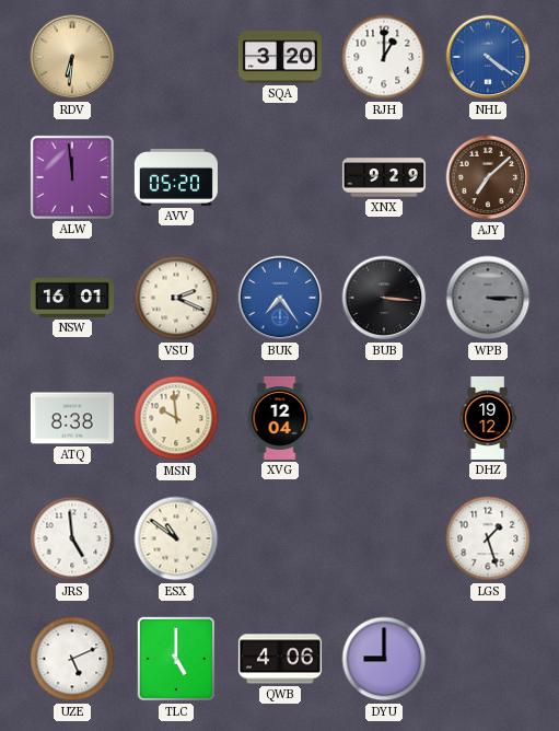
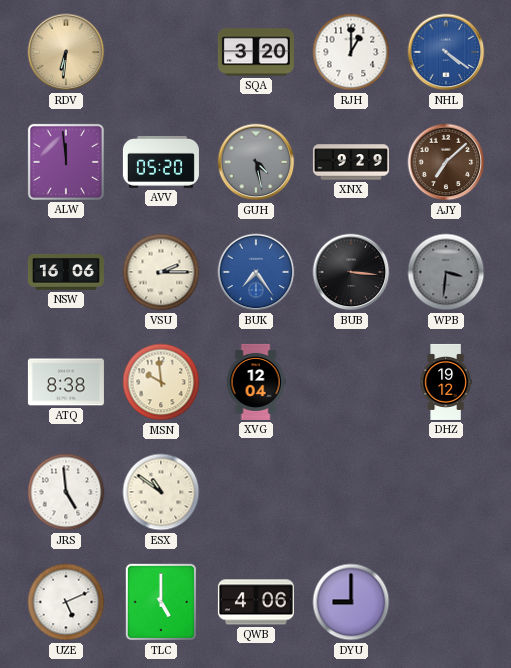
GUH: none -> 4:28 (256, 162)
NSW: 16:01 -> 16:06 (66, 272)
VSU: 2:19 -> 2:15 (161, 272)
WPB: 3:15 -> 3:31 (446, 272)
LGS: 1:27 -> none (488, 538)
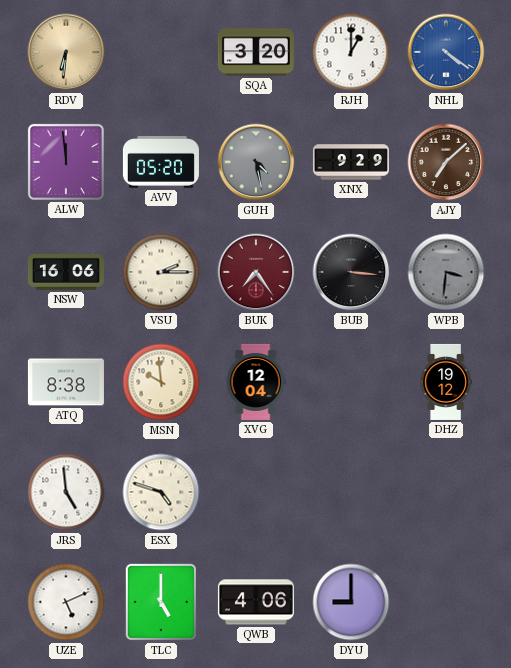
BUK dial: blue -> burgundy (256, 272)
ESX: 10:51 -> 4:48 (161, 492)
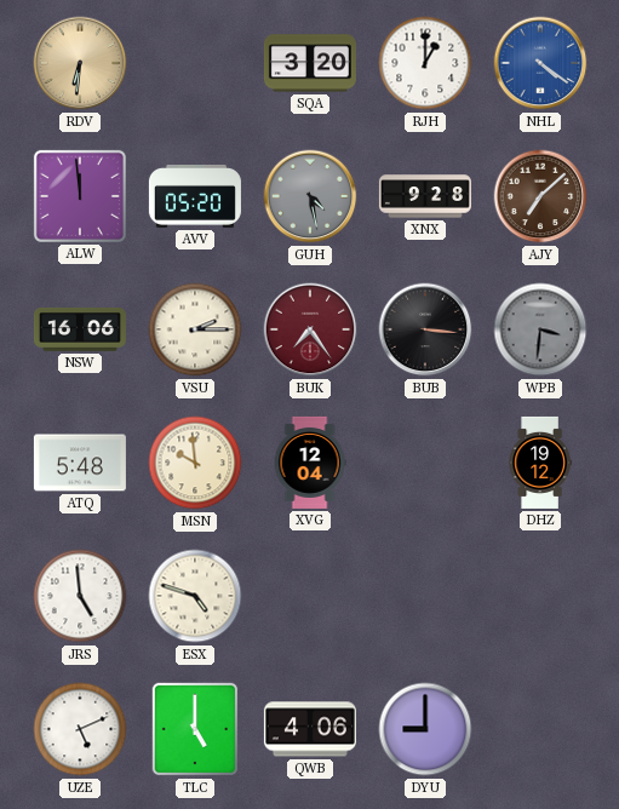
XNX: 9:29 -> 9:28 (425, 196)
ATQ: 8:38 -> 5:48 (80, 463)
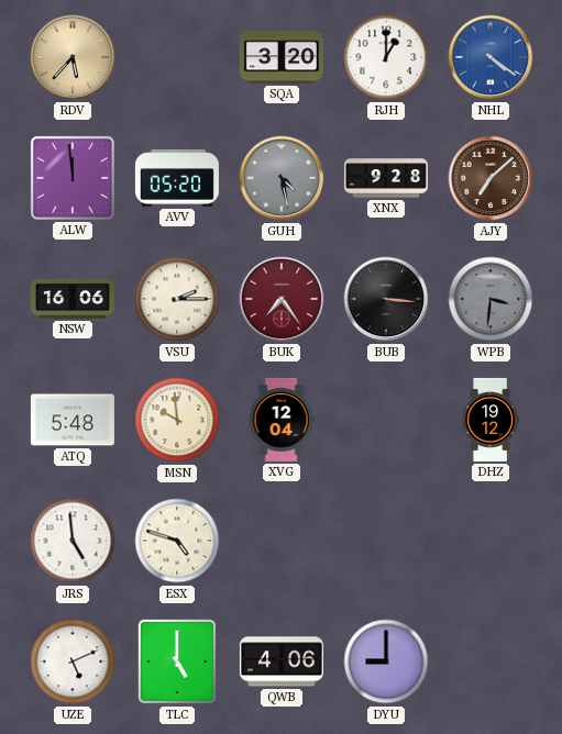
RDV: 6:31 -> 5:37 (73, 57)
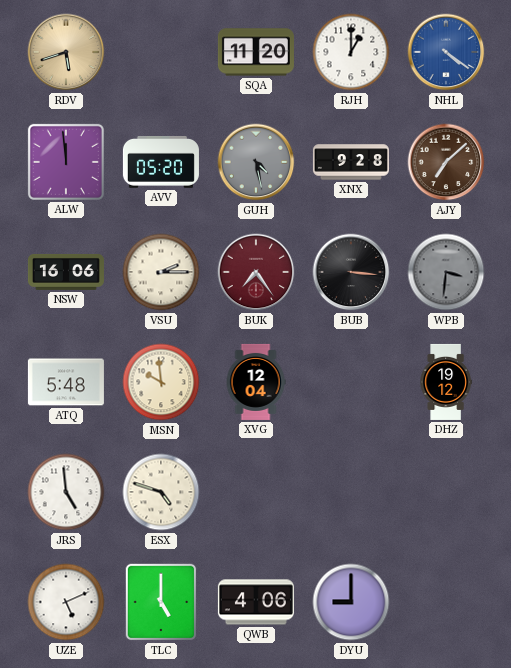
RDV: 5:37 -> 5:42 (66, 52)
SQA: 3:20 -> 11:20 (256, 52)
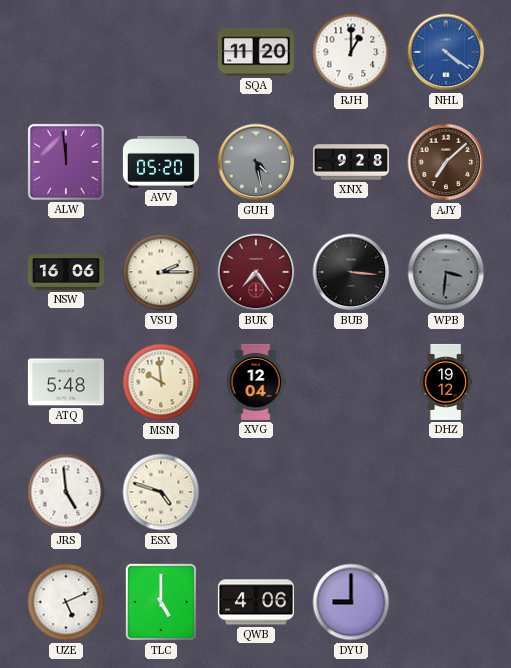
RDV: 5:42 -> none (66, 52)
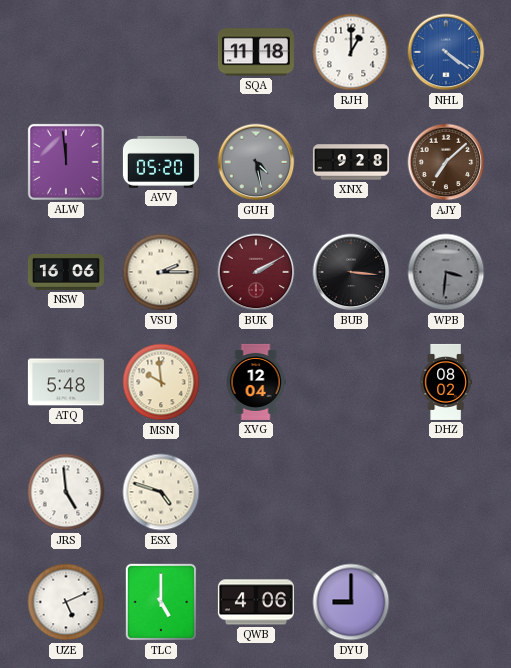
SQA: 11:20 -> 11:18 (256, 52)
BUK: 7:24 -> 2:10 (256, 272)
DHZ: 19:12 -> 08:02 (446, 382)
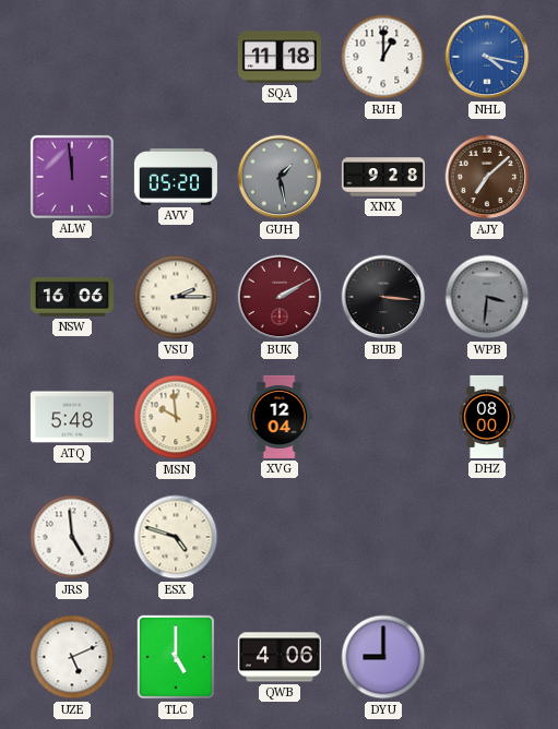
NHL: 4:21 -> 4:17 (487, 57)
GUH: 4:28 -> 1:28 (280, 177)
DHZ: 08:02 -> 08:00 (487, 417)
